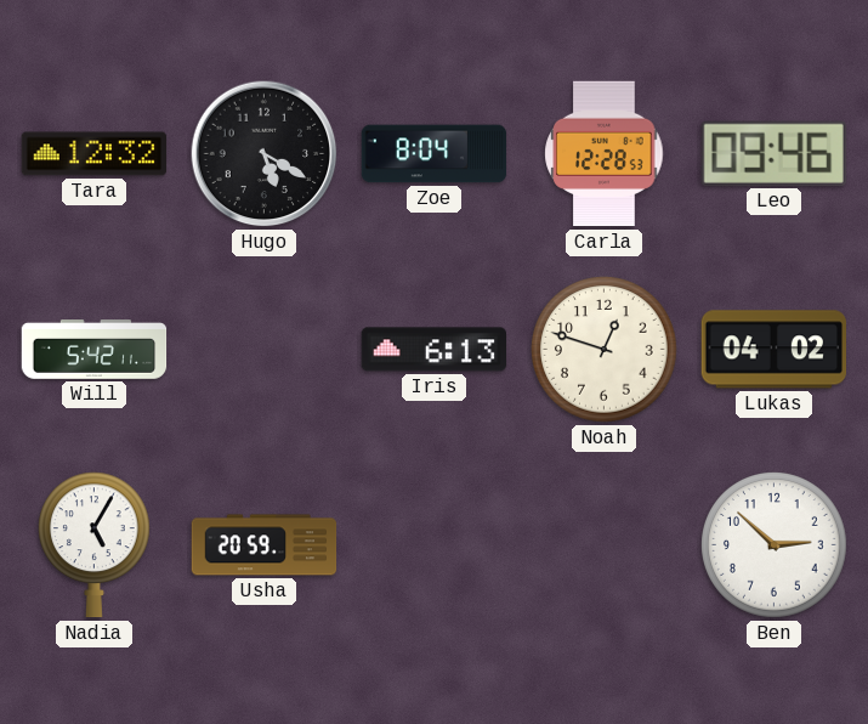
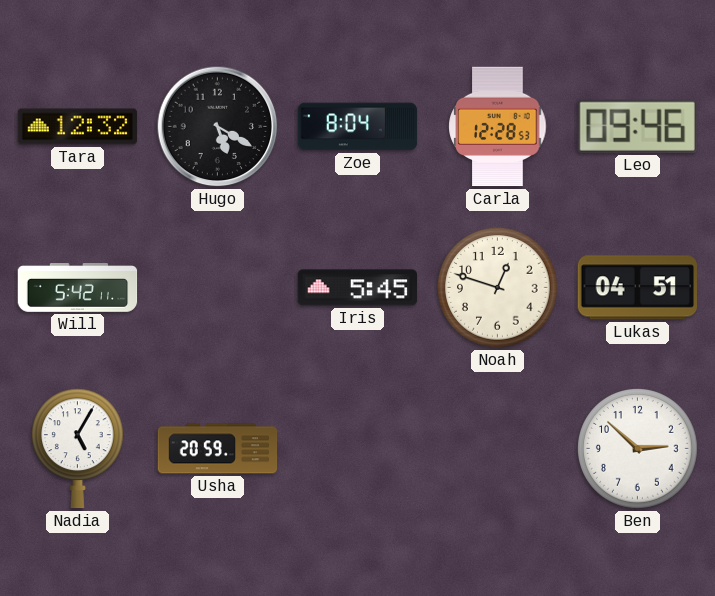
Iris: 6:13 -> 5:45 (358, 288)
Lukas: 04:02 -> 04:51 (637, 288)
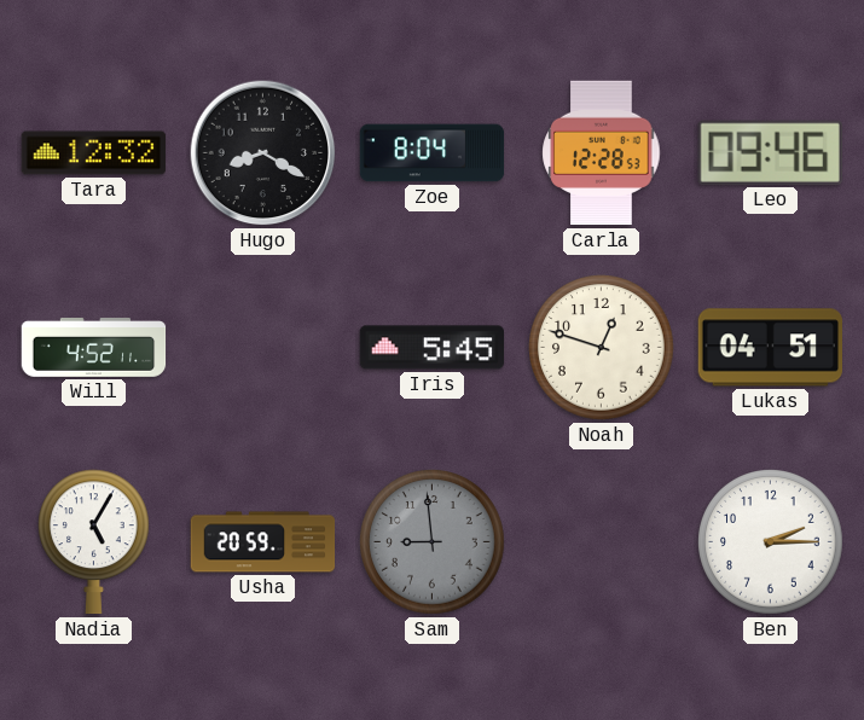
Hugo: 5:20 -> 8:20 (263, 153)
Will: 5:42 -> 4:52 (94, 348)
Sam: none -> 8:59 (433, 542)
Ben: 2:52 -> 2:15 (771, 542)
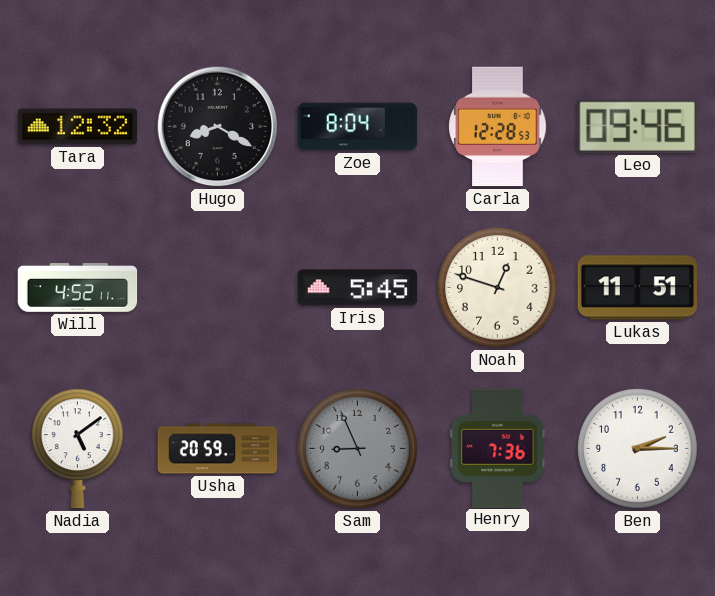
Lukas: 04:51 -> 11:51 (637, 288)
Nadia: 5:05 -> 5:09 (78, 449)
Sam: 8:59 -> 8:56 (358, 449)
Henry: none -> 7:36 (498, 448)
